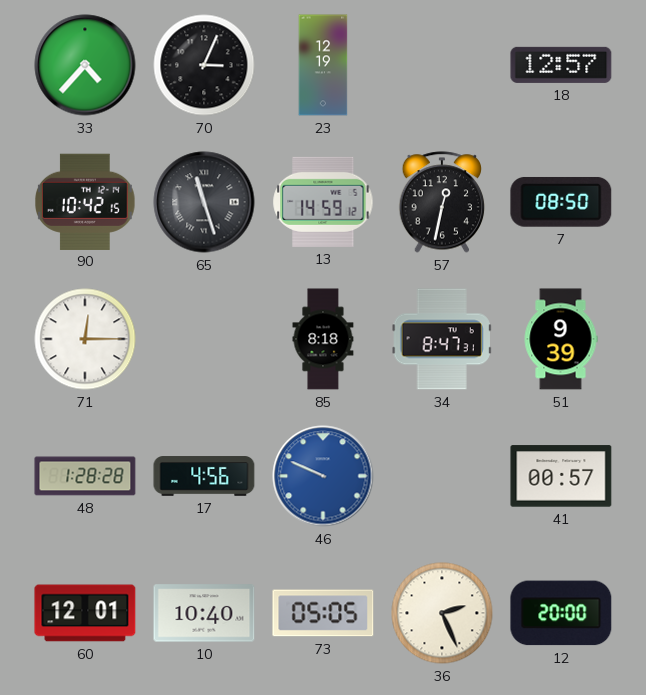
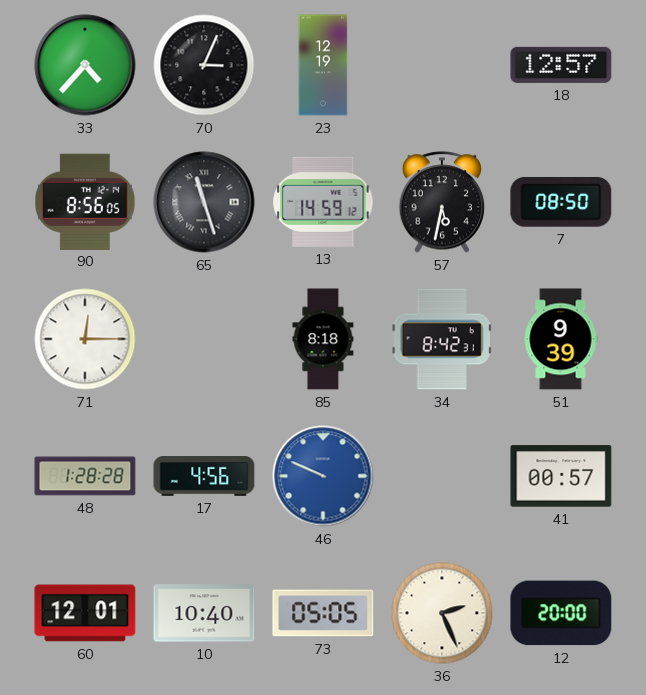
90: 10:42 -> 8:56 (86, 201)
57: 12:32 -> 5:32 (442, 202)
34: 8:47 -> 8:42 (442, 339)
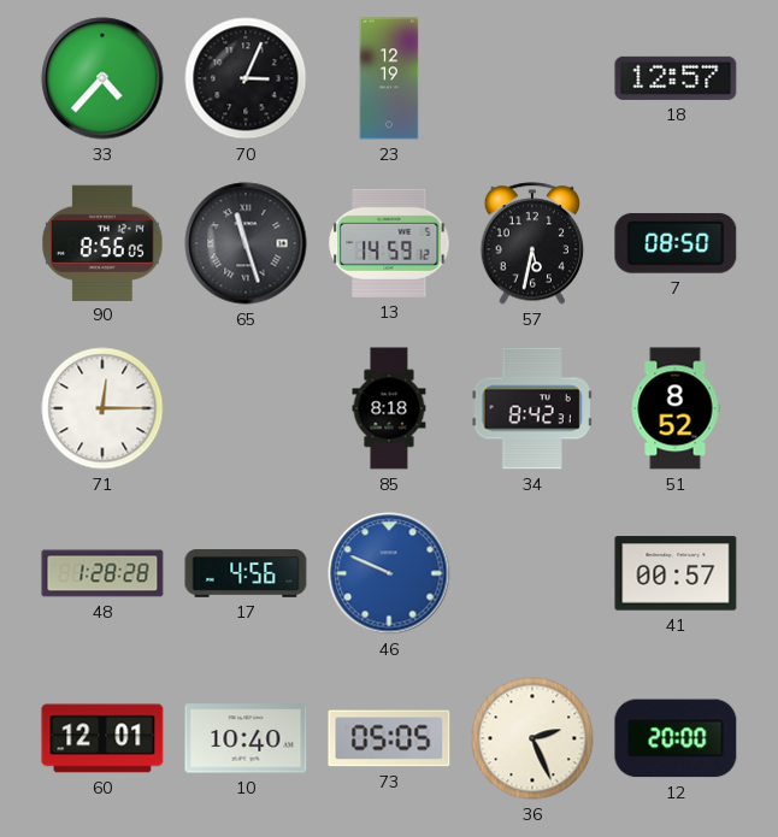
51: 9:39 -> 8:52 (676, 408)
